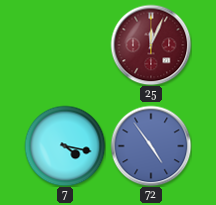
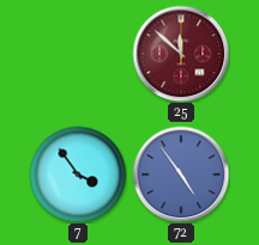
25: 12:04 -> 11:52 (181, 54)
7: 4:17 -> 3:54 (78, 174)
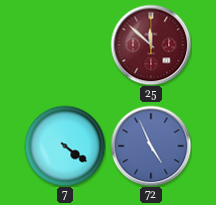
7: 3:54 -> 4:21 (65, 146)
72: 4:54 -> 4:56 (151, 146)
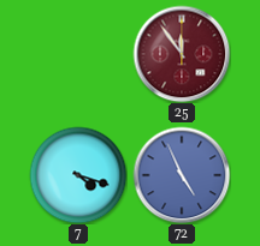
25: 11:52 -> 11:54 (182, 54)
7: 4:21 -> 4:18 (78, 175)
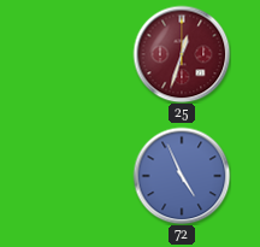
25: 11:54 -> 12:33 (182, 54)
7: 4:18 -> none (78, 175)
